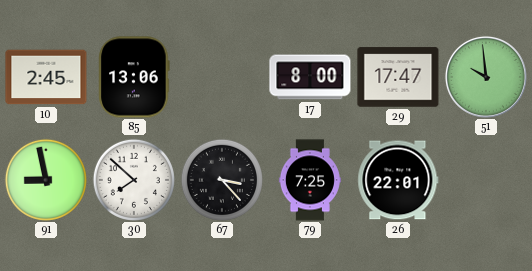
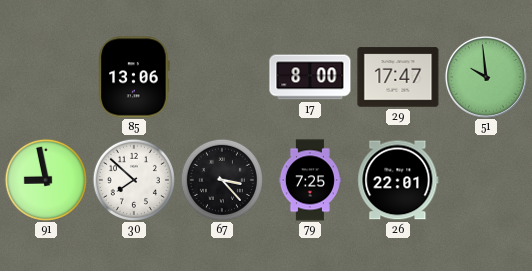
10: 2:45 -> none (46, 77)
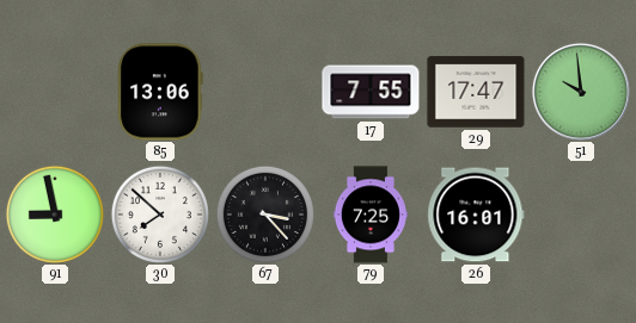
17: 8:00 -> 7:55 (371, 92)
26: 22:01 -> 16:01 (476, 215)
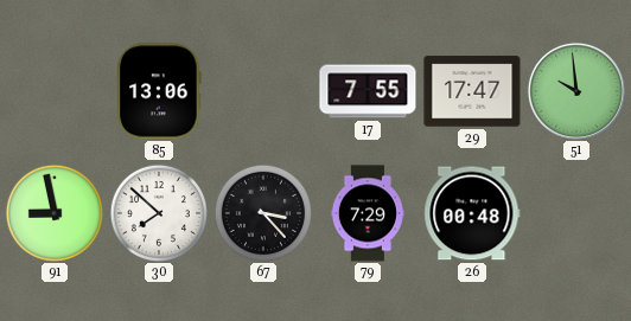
79: 7:25 -> 7:29 (368, 213)
26: 16:01 -> 00:48 (472, 213)
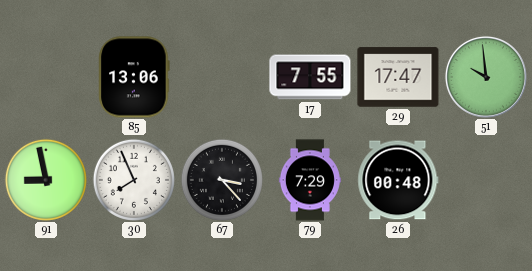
30: 7:52 -> 7:56 (134, 180)
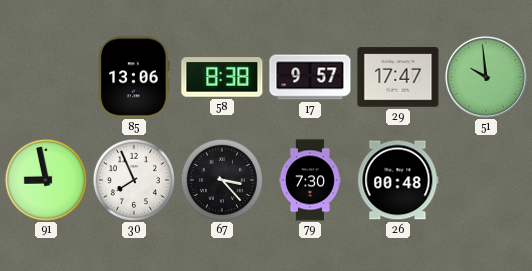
58: none -> 8:38 (222, 78)
17: 7:55 -> 9:57 (310, 77)
79: 7:29 -> 7:30 (310, 180)
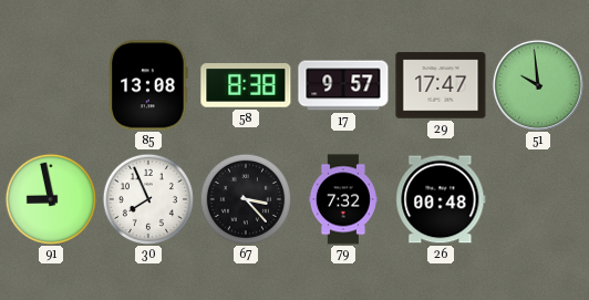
85: 13:06 -> 13:08 (148, 85)
79: 7:30 -> 7:32 (343, 199)
